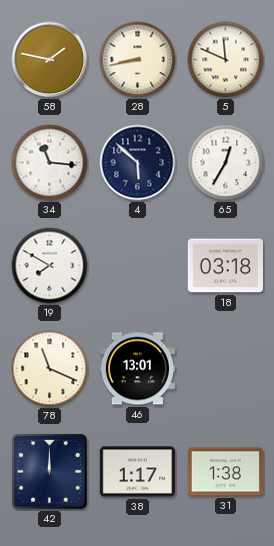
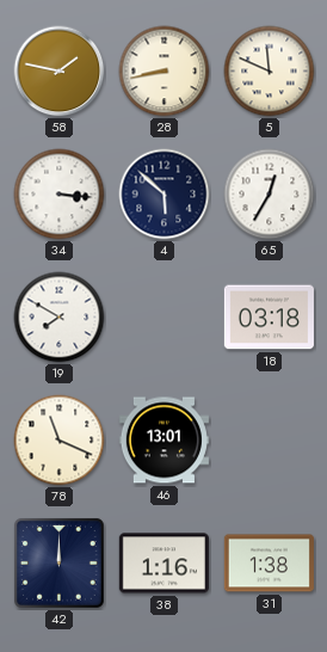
34: 11:16 -> 3:16 (60, 195)
38: 1:17 -> 1:16 (163, 564)
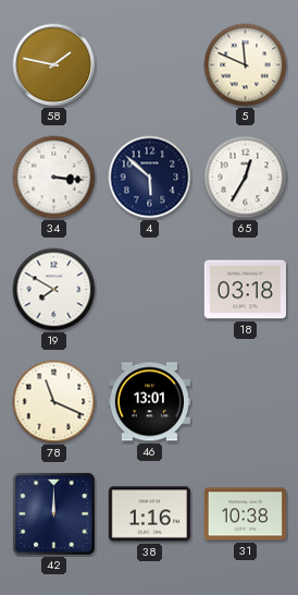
28: 8:43 -> none (165, 72)
31: 1:38 -> 10:38 (245, 514)
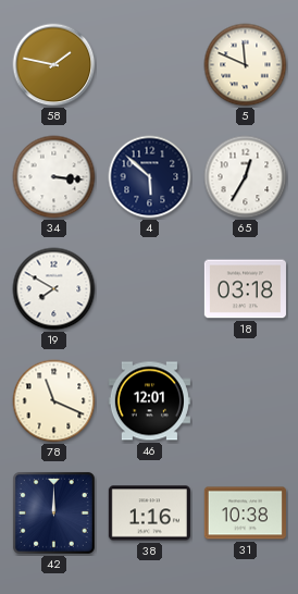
46: 13:01 -> 12:01 (149, 401)
